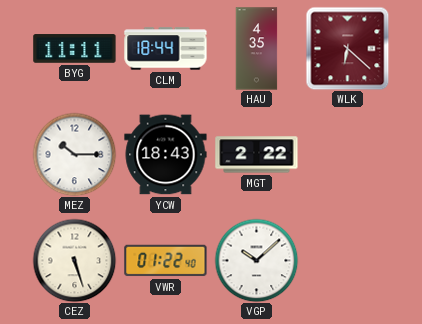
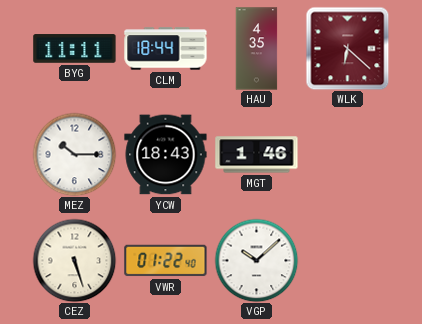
MGT: 2:22 -> 1:46 (257, 155)
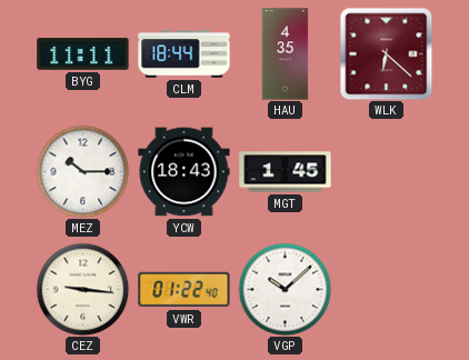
MGT: 1:46 -> 1:45 (286, 172)
CEZ: 5:27 -> 9:16 (82, 289)
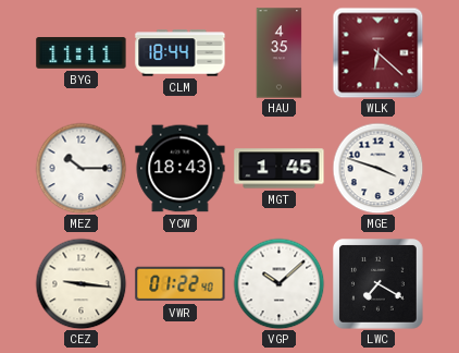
MGE: none -> 3:48 (377, 168)
LWC: none -> 7:20 (379, 284)
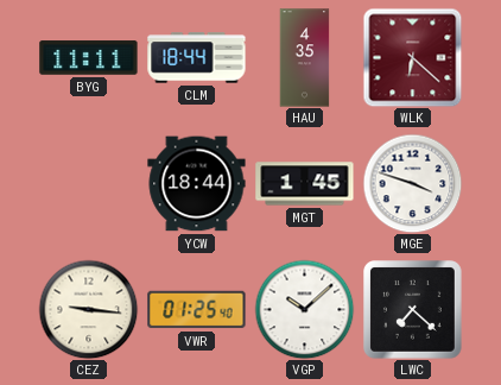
MEZ: 10:15 -> none (80, 168)
YCW: 18:43 -> 18:44 (197, 184)
VWR: 01:22 -> 01:25 (197, 310)
LWC: 7:20 -> 7:22 (413, 310)
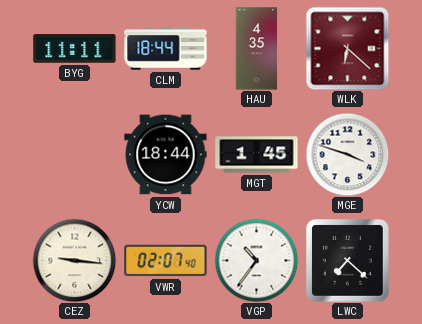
VWR: 01:25 -> 02:07 (166, 261)
VGP: 10:08 -> 10:36 (256, 260)
